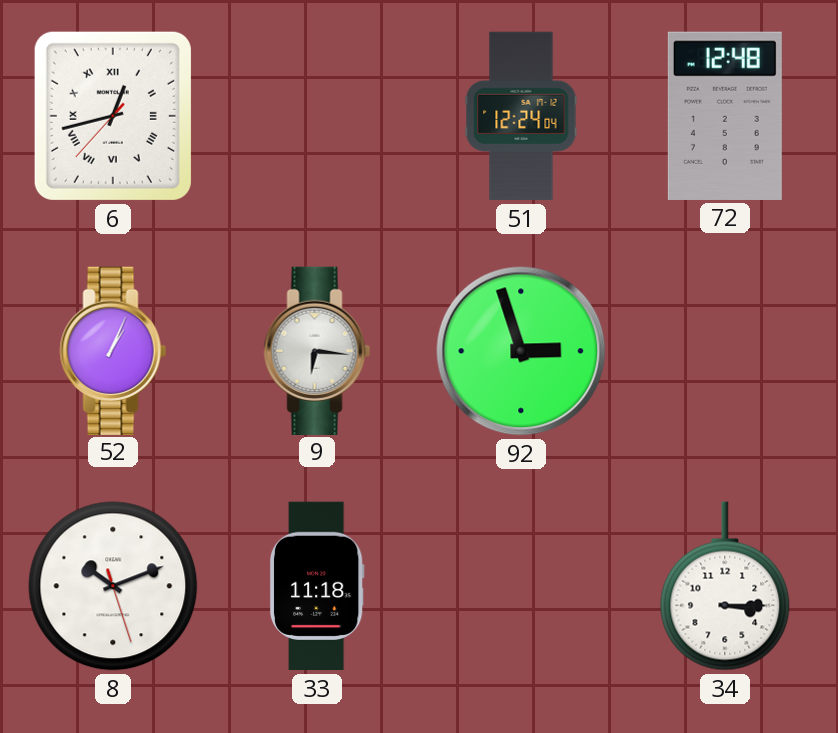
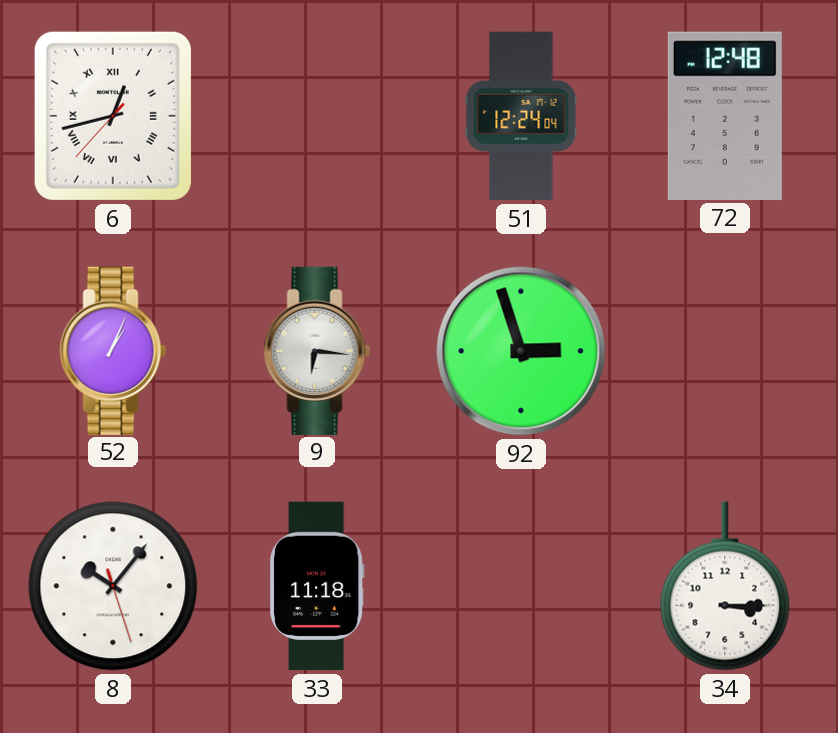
8: 10:11 -> 10:06 (113, 586)
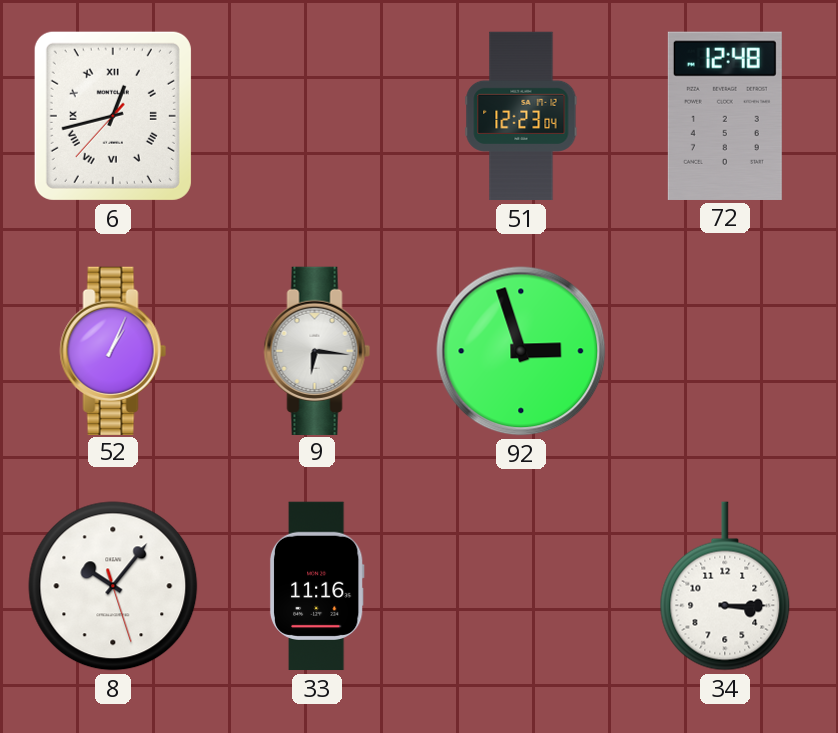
51: 12:24 -> 12:23 (521, 116)
33: 11:18 -> 11:16 (317, 586)
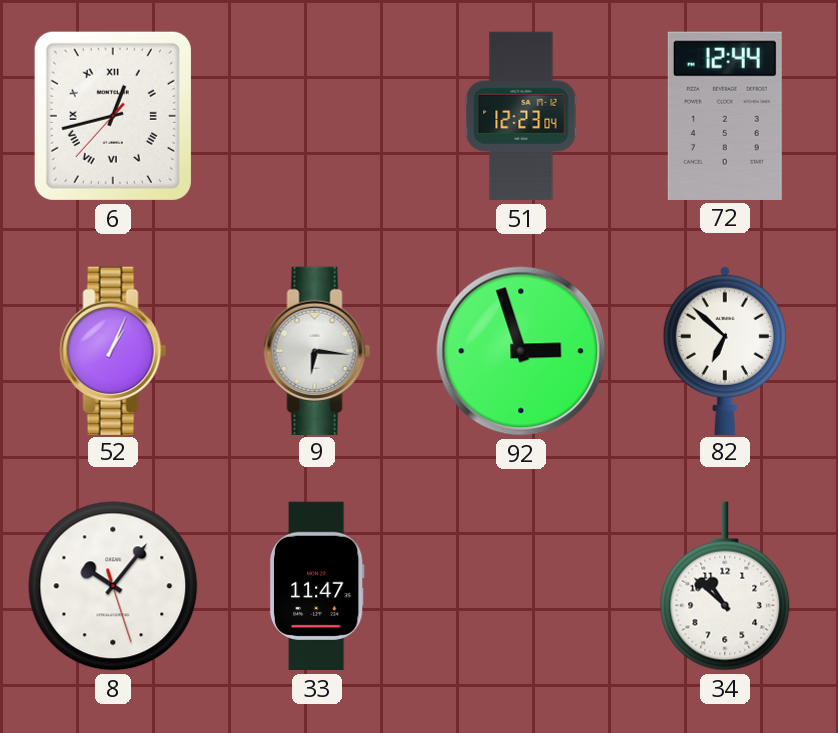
72: 12:48 -> 12:44 (725, 116)
82: none -> 6:52 (725, 350)
33: 11:16 -> 11:47 (317, 586)
34: 3:15 -> 10:52 (725, 586)
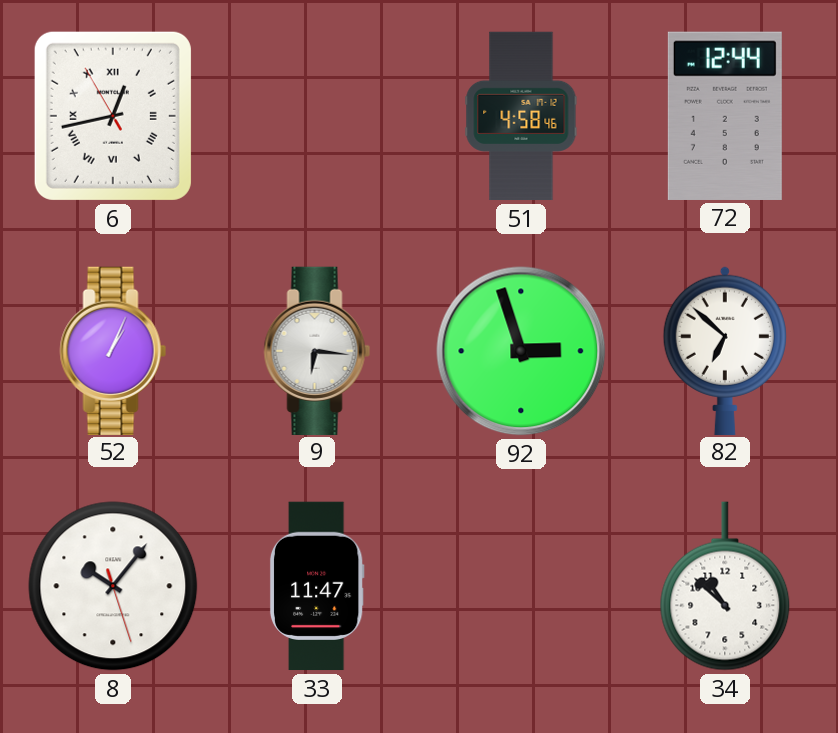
6: 12:42:37 -> 12:42:55 (113, 116)
51: 12:23 -> 4:58 (521, 116)
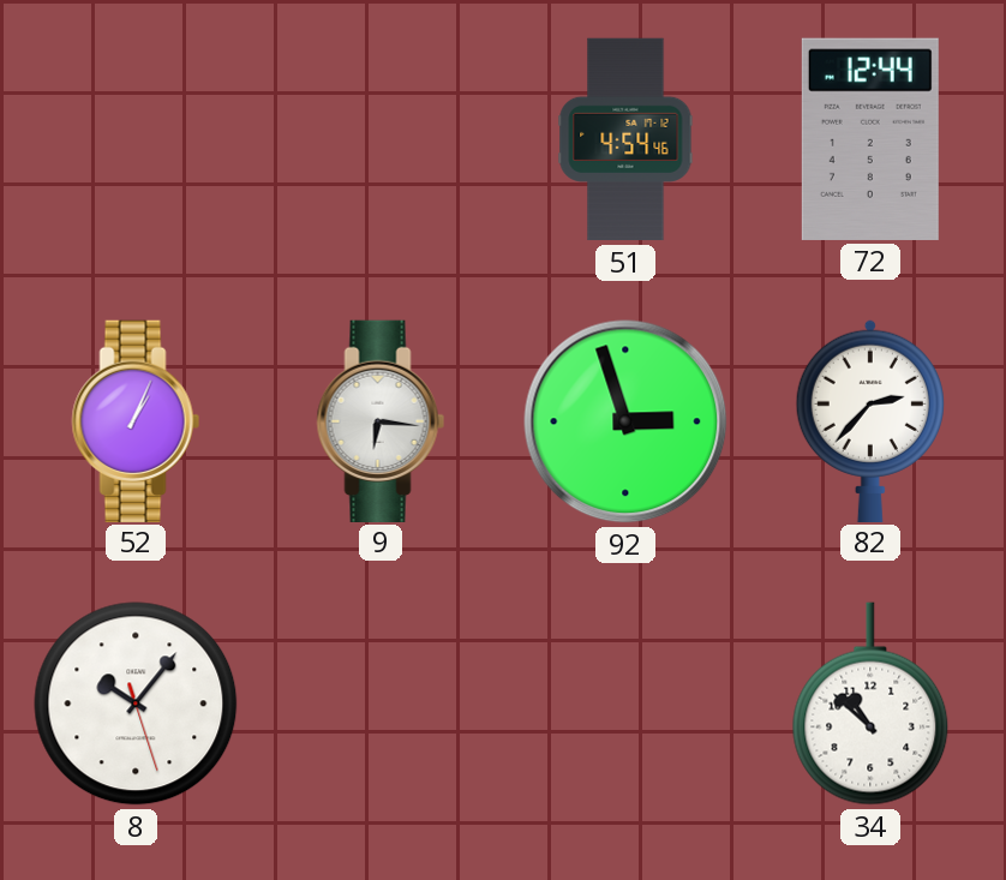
6: 12:42 -> none (113, 116)
51: 4:58 -> 4:54 (625, 139)
82: 6:52 -> 2:37 (870, 420)
33: 11:47 -> none (317, 586)
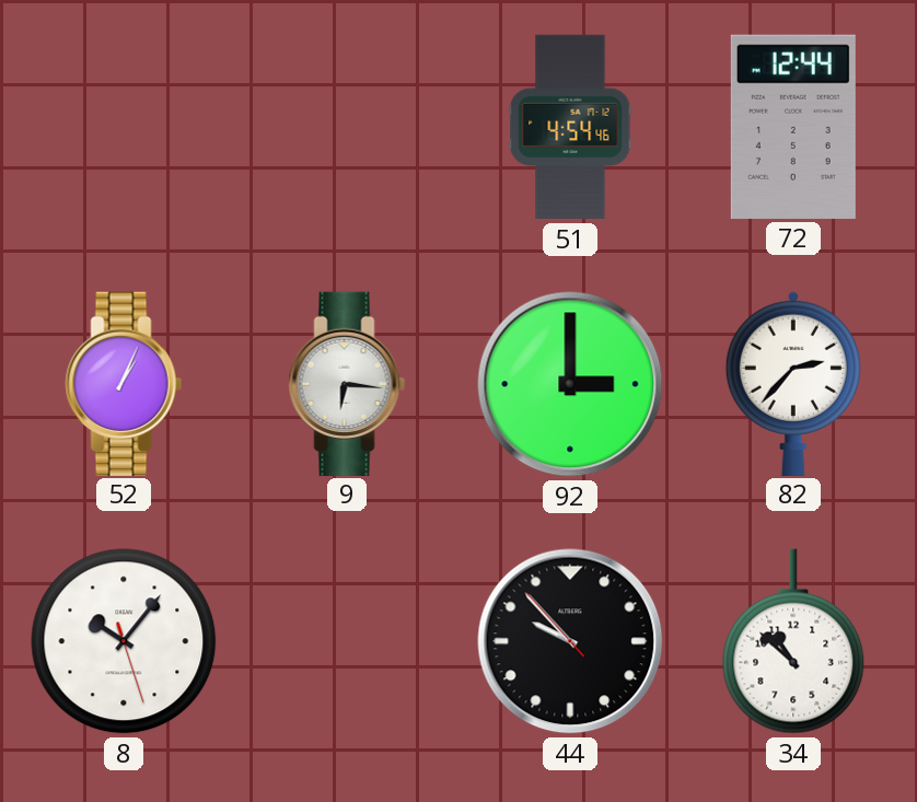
92: 2:57 -> 3:00 (570, 384)
44: none -> 9:52 (570, 641)
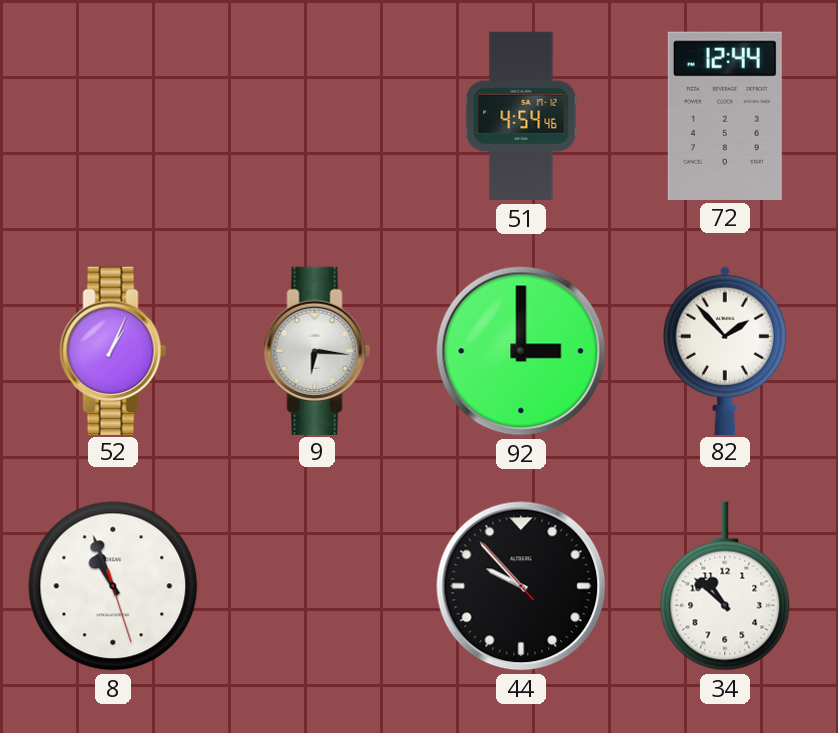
82: 2:37 -> 1:53 (725, 350)
8: 10:06 -> 10:56 (113, 586)
